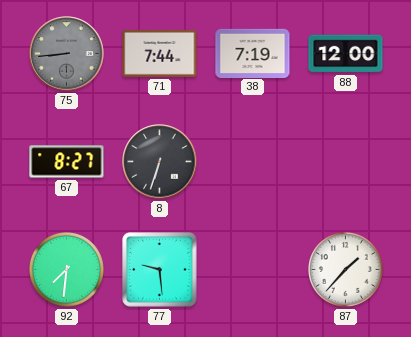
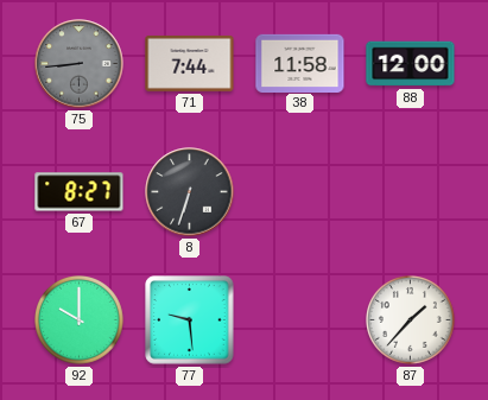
38: 7:19 -> 11:58 (300, 63)
92: 7:31 -> 10:00 (80, 320)
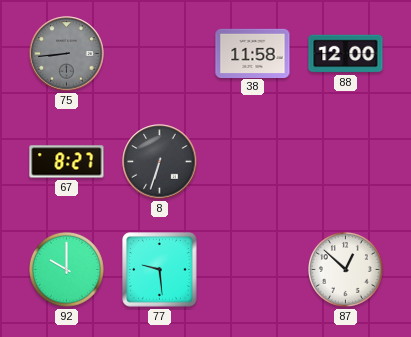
71: 7:44 -> none (190, 63)
87: 1:37 -> 12:52 (346, 270)
